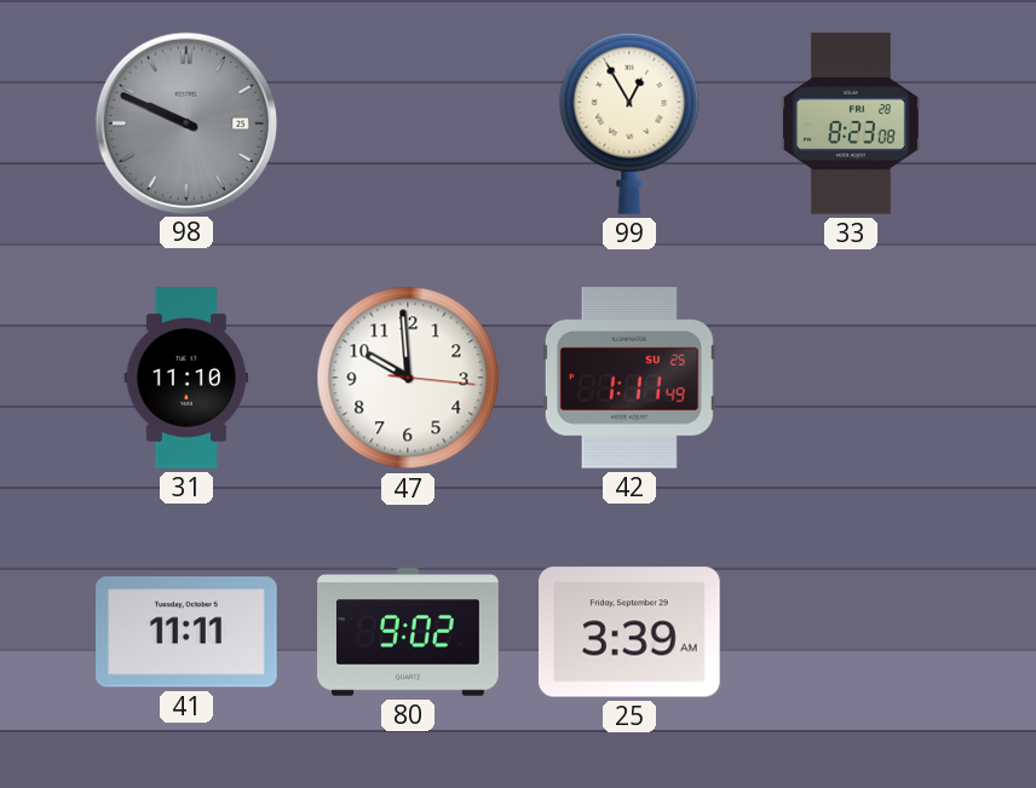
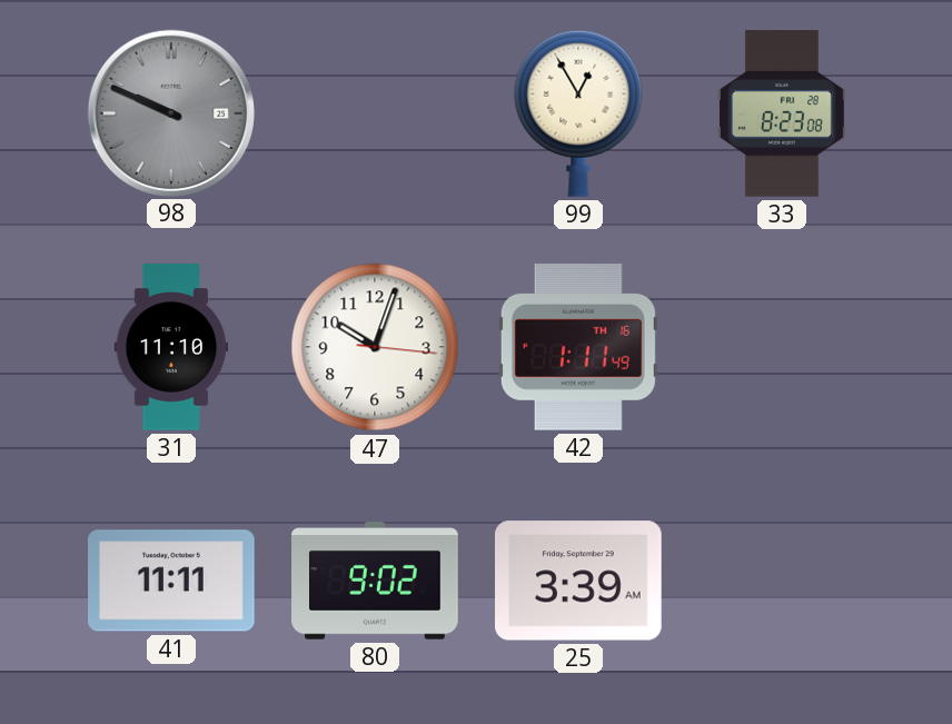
47: 9:59 -> 10:03 (375, 347)
42 date: SU 25 -> TH 16 (578, 348)
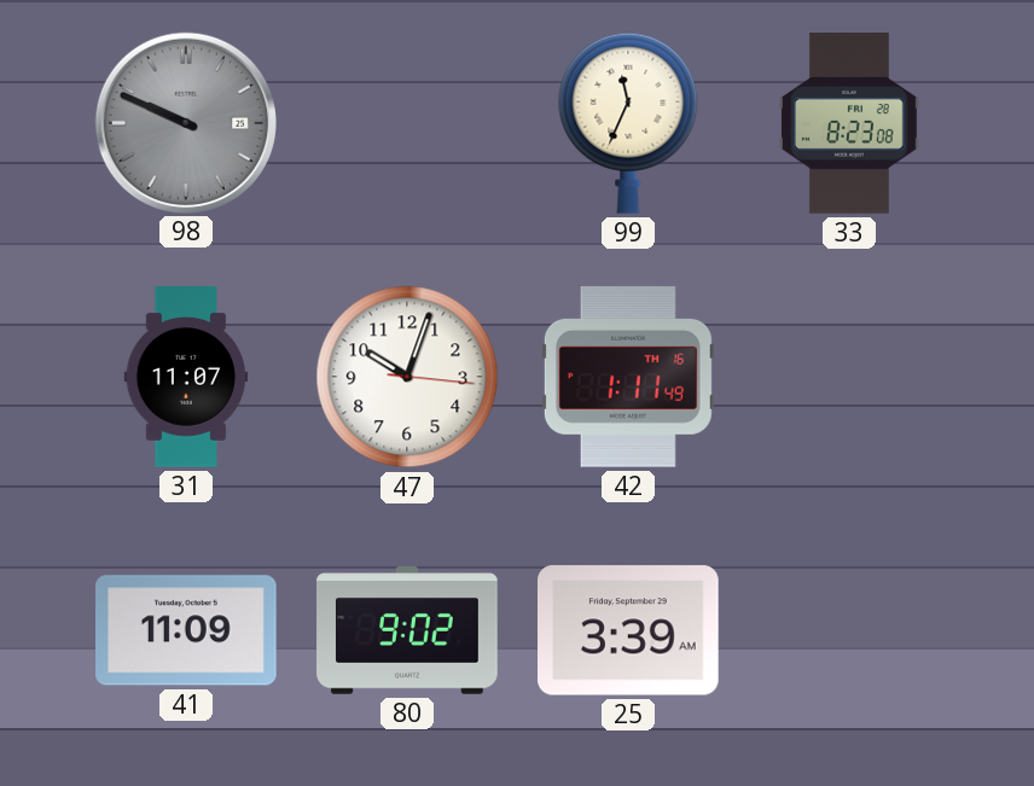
99: 12:55 -> 11:34 (628, 123)
31: 11:10 -> 11:07 (186, 377)
41: 11:11 -> 11:09 (187, 630)
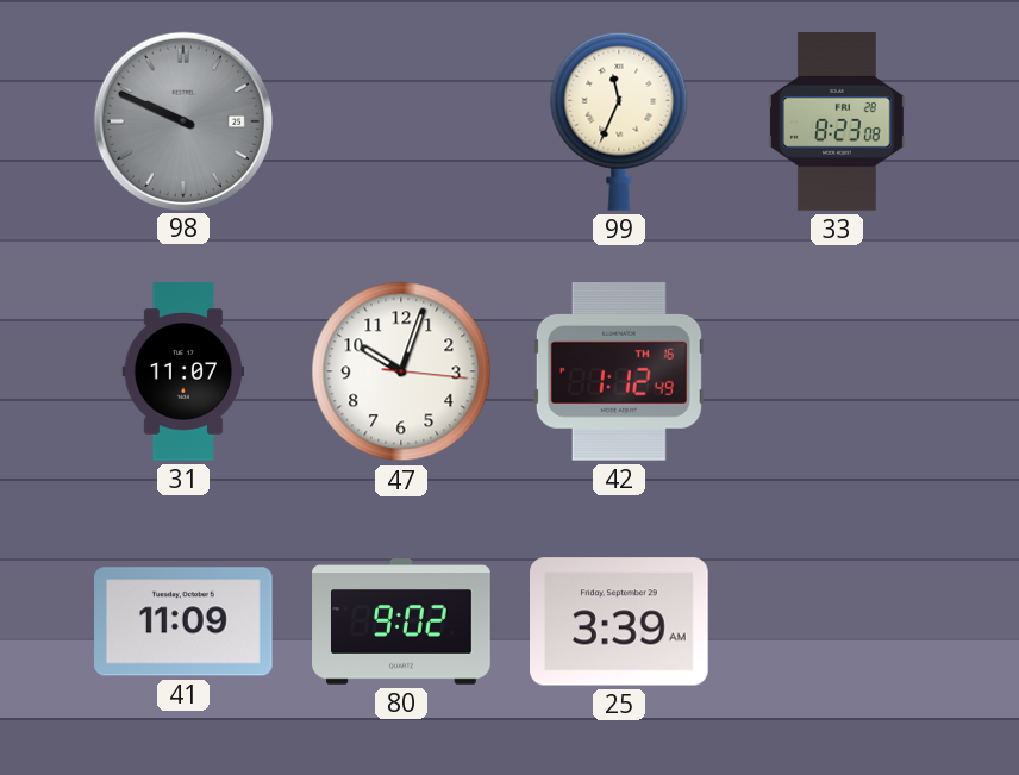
42: 1:11 -> 1:12 (619, 373)
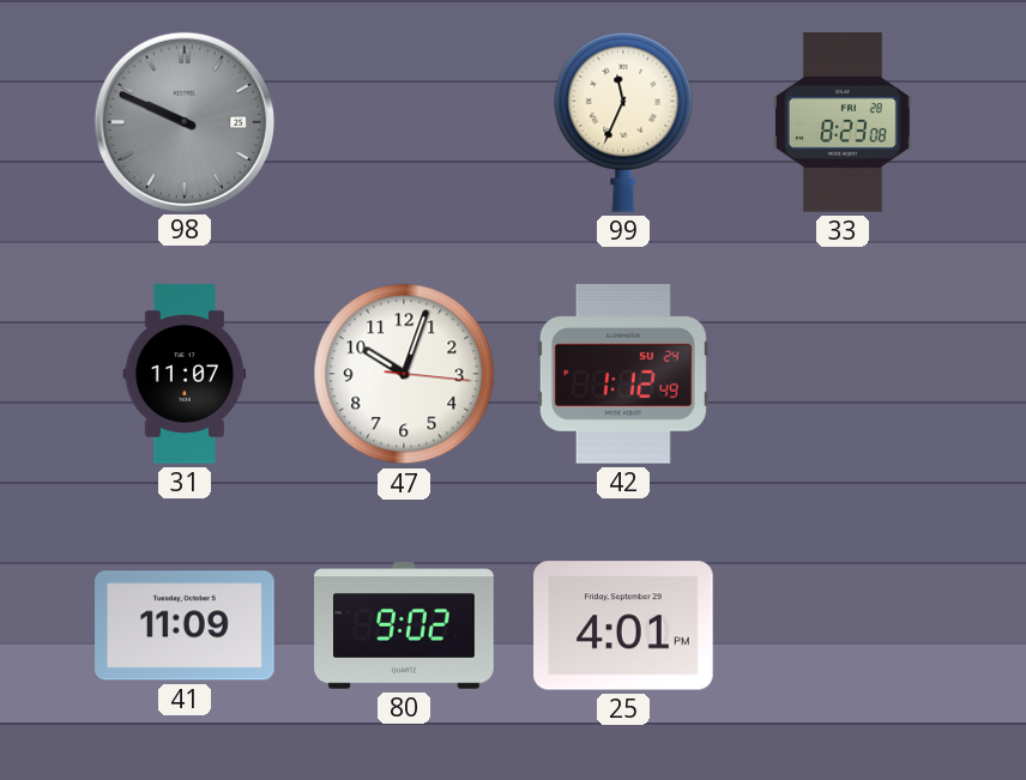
42 date: TH 16 -> SU 24 (623, 375)
25: 3:39 -> 4:01 (624, 625)
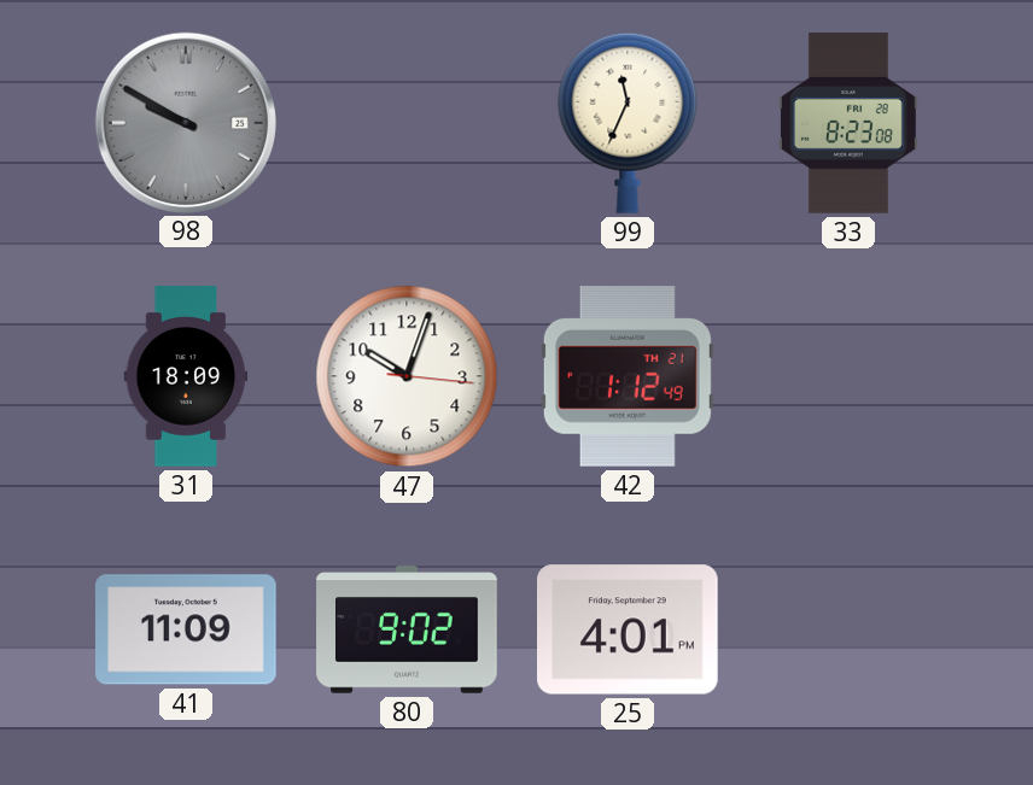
98: 9:49 -> 9:50 (185, 122)
31: 11:07 -> 18:09 (186, 376)
42 date: SU 24 -> TH 21 (628, 377)
